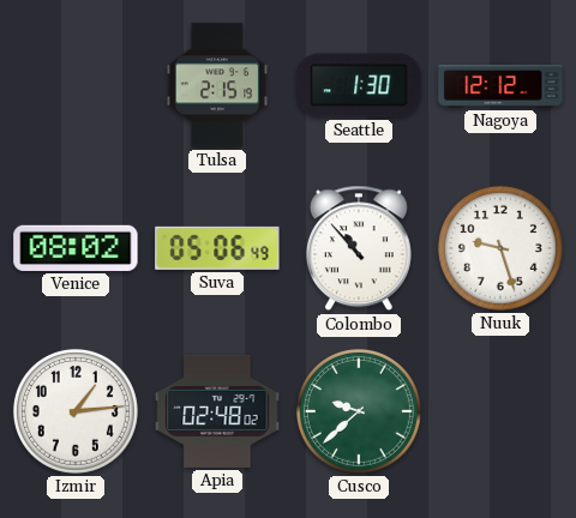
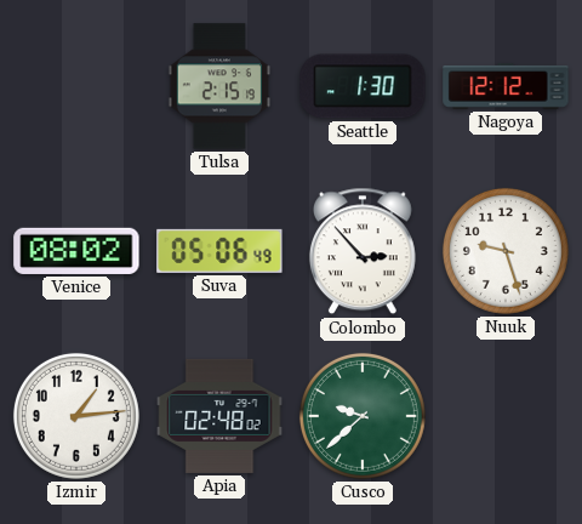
Colombo: 10:53 -> 2:53 (363, 251)
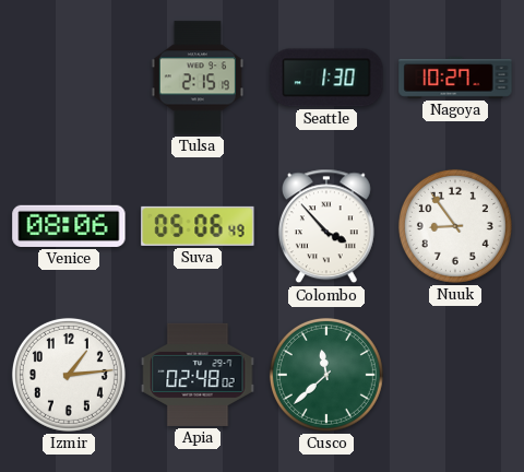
Nagoya: 12:12 -> 10:27 (455, 79)
Venice: 08:02 -> 08:06 (69, 226)
Colombo: 2:53 -> 3:53 (326, 226)
Nuuk: 9:27 -> 8:54 (455, 226)
Cusco: 9:38 -> 11:38 (326, 375)
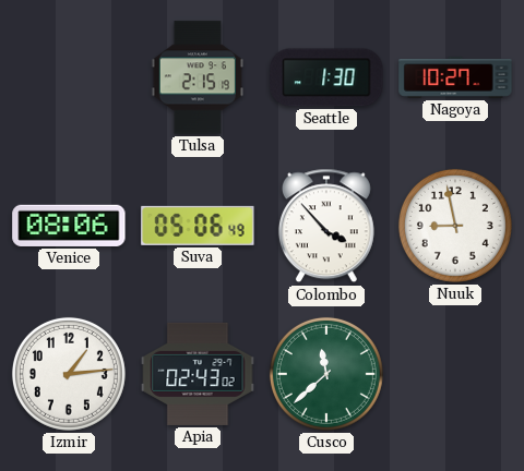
Nuuk: 8:54 -> 8:58 (455, 226)
Apia: 02:48 -> 02:43 (198, 374)
